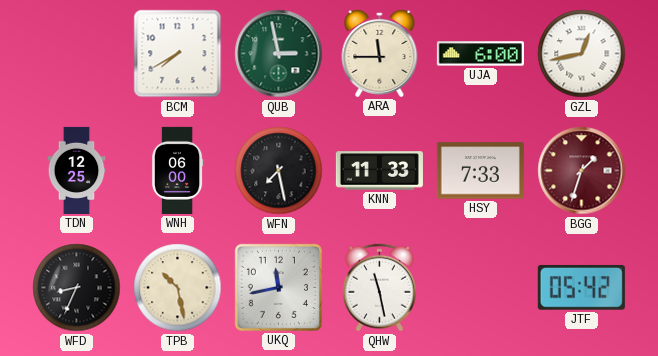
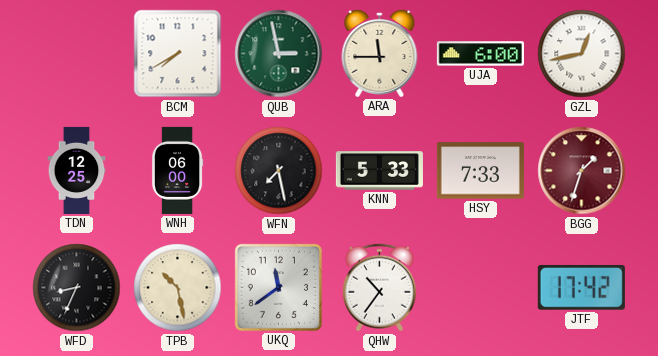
KNN: 11:33 -> 5:33 (379, 171)
UKQ: 11:43 -> 11:39 (278, 287)
QHW: 11:28 -> 10:36 (379, 288)
JTF: 05:42 -> 17:42 (581, 287)
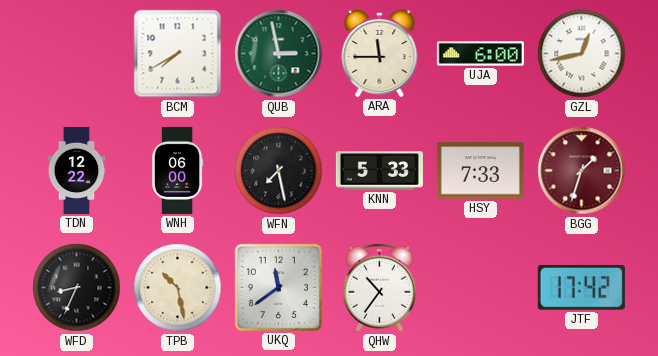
TDN: 12:25 -> 12:22 (77, 170)
